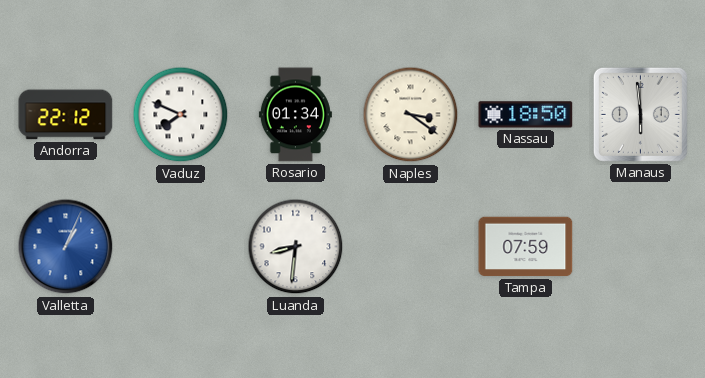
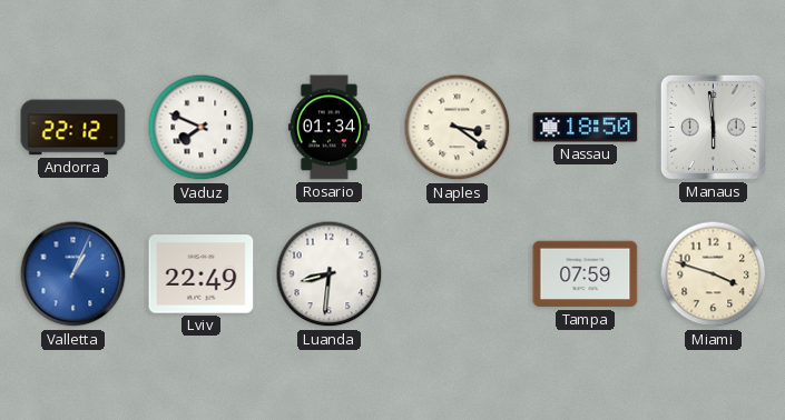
Lviv: none -> 22:49 (202, 274)
Miami: none -> 3:48 (714, 274)
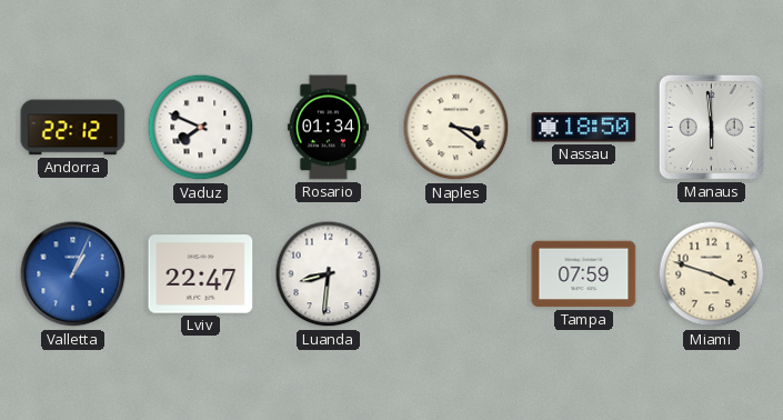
Lviv: 22:49 -> 22:47 (201, 274)
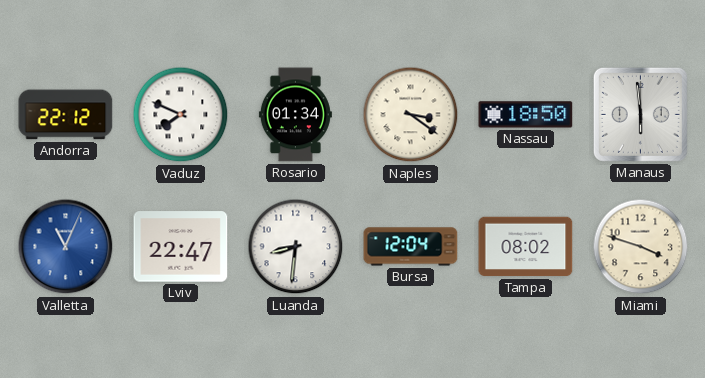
Valletta: 1:04 -> 11:04 (66, 247)
Bursa: none -> 12:04 (411, 247)
Tampa: 07:59 -> 08:02 (526, 247)
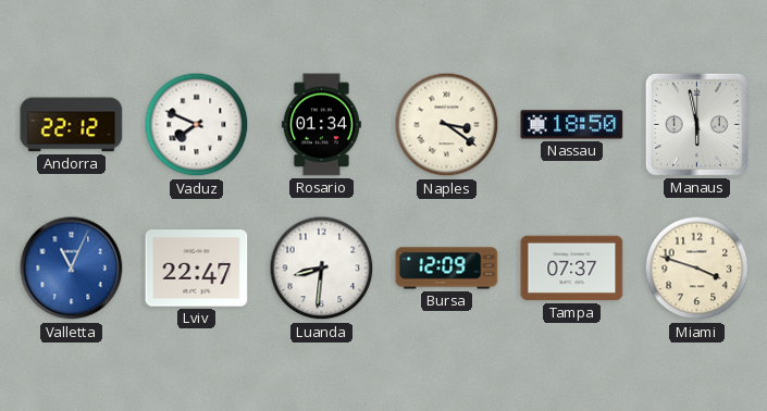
Manaus: 5:59 -> 5:58 (696, 124)
Bursa: 12:04 -> 12:09 (447, 269)
Tampa: 08:02 -> 07:37 (572, 269)
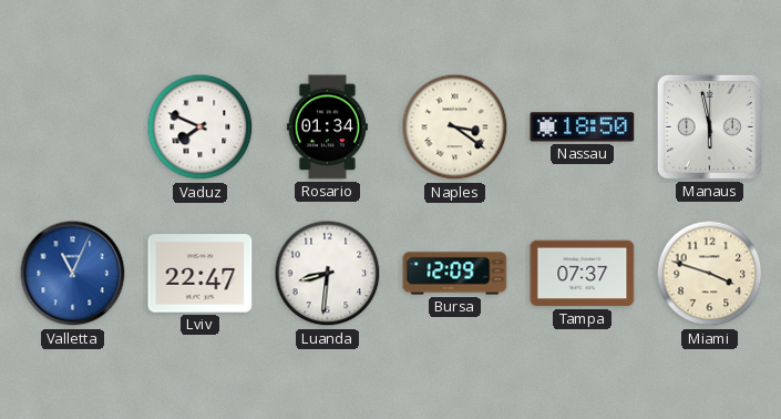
Andorra: 22:12 -> none (72, 125)
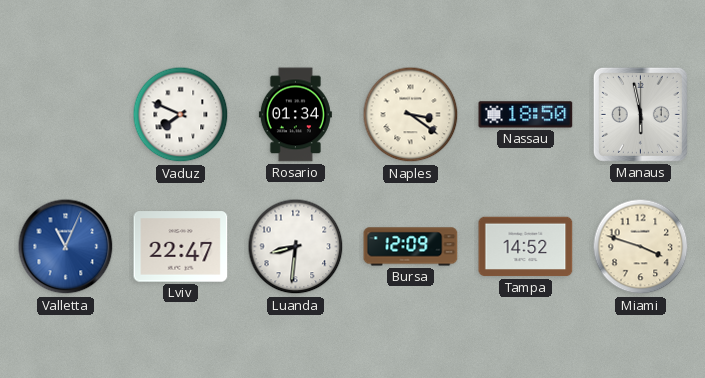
Tampa: 07:37 -> 14:52 (526, 247)
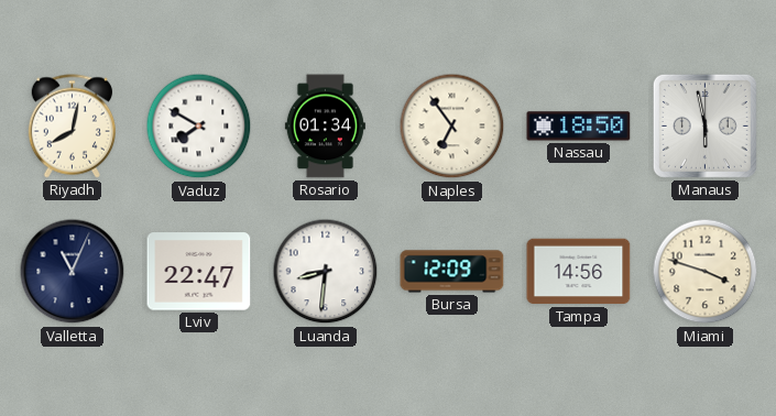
Riyadh: none -> 8:02 (72, 127)
Vaduz: 7:49 -> 7:50 (199, 127)
Naples: 3:21 -> 6:54 (452, 127)
Valletta dial: blue -> navy (73, 272)
Tampa: 14:52 -> 14:56 (579, 272)
